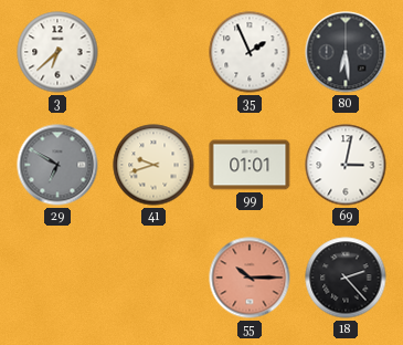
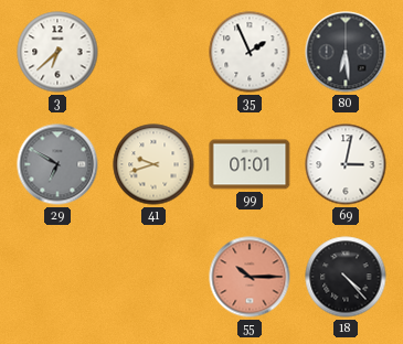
18: 2:23 -> 4:23 (346, 277)
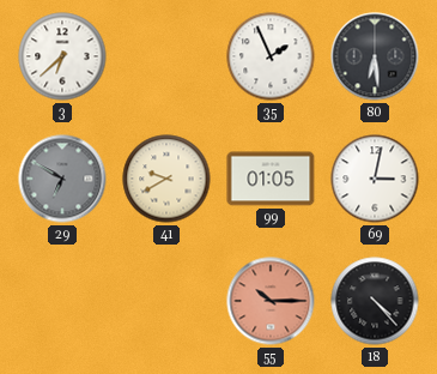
41: 9:42 -> 9:40 (166, 179)
99: 01:01 -> 01:05 (271, 179)
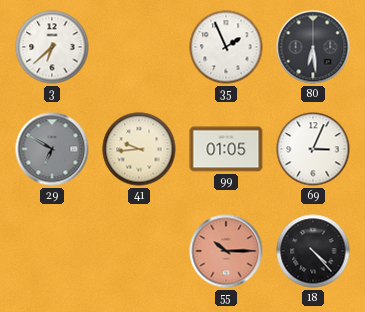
41: 9:40 -> 9:44 (139, 149)
69: 3:02 -> 3:04 (313, 149)
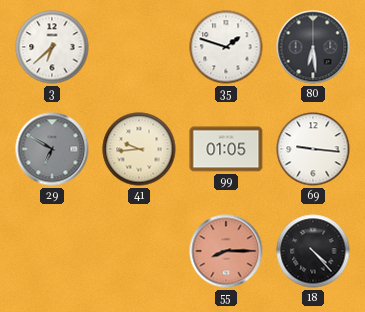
35: 1:56 -> 1:48 (226, 47)
69: 3:04 -> 9:16 (313, 149)
55: 10:15 -> 8:15 (226, 251)
